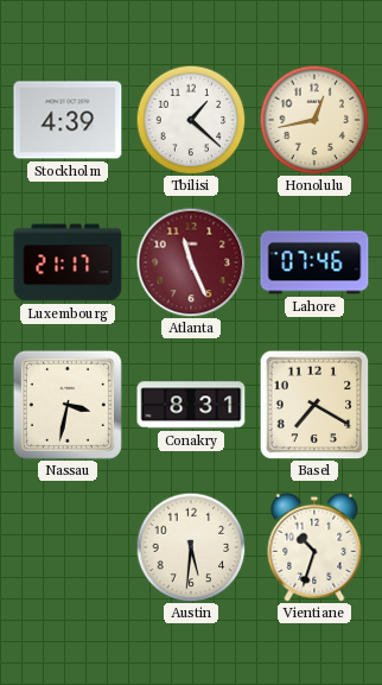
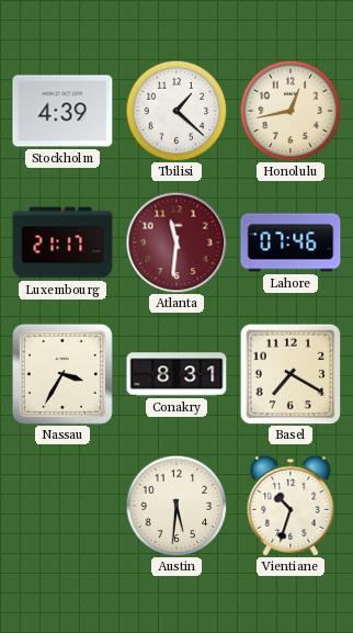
Atlanta: 11:26 -> 11:31 (176, 242)
Nassau: 3:32 -> 3:35 (62, 374)
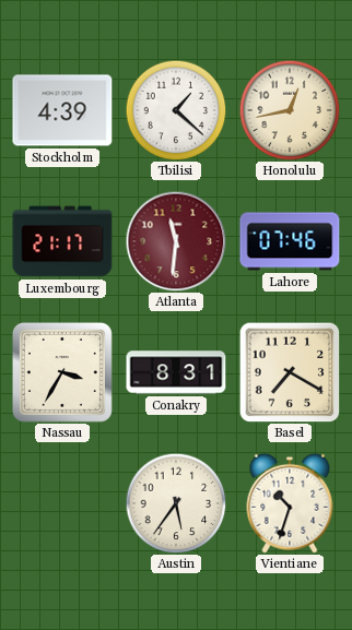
Austin: 5:31 -> 5:36 (176, 503)
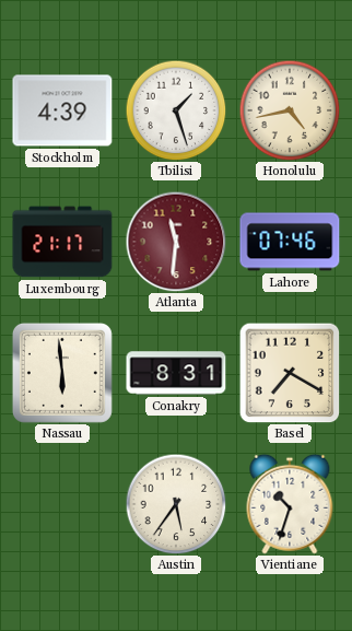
Tbilisi: 1:22 -> 1:27 (176, 110)
Honolulu: 12:43 -> 4:43 (290, 110)
Nassau: 3:35 -> 5:59 (62, 373)
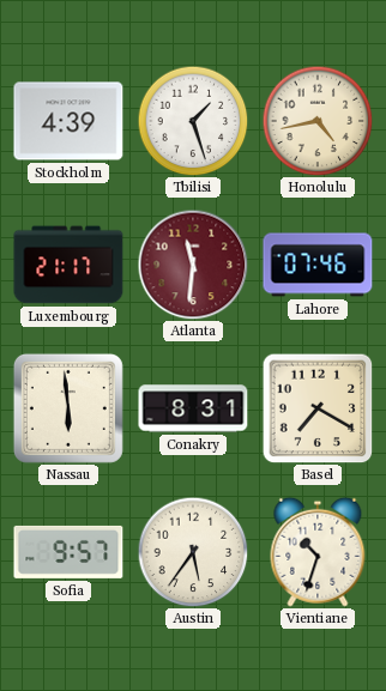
Sofia: none -> 9:57 (68, 552)
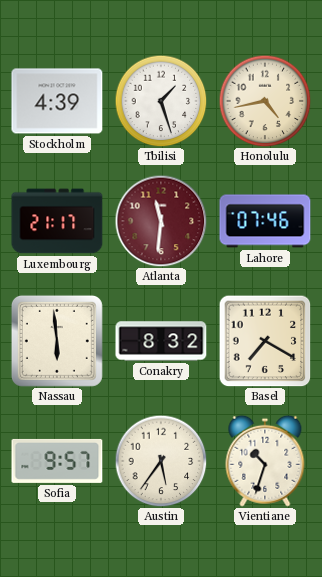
Conakry: 8:31 -> 8:32 (161, 341)
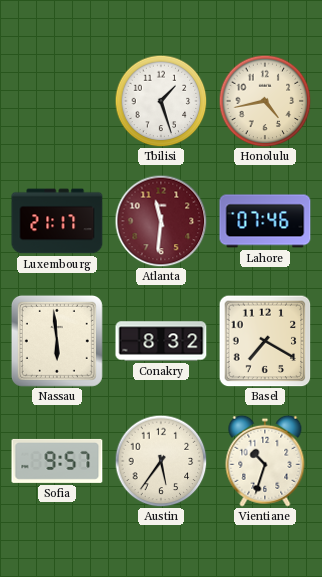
Stockholm: 4:39 -> none (57, 101)
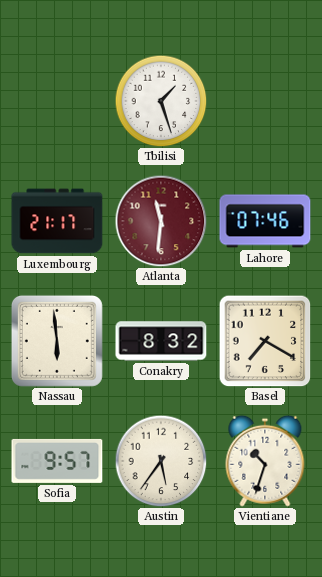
Honolulu: 4:43 -> none (265, 101)
